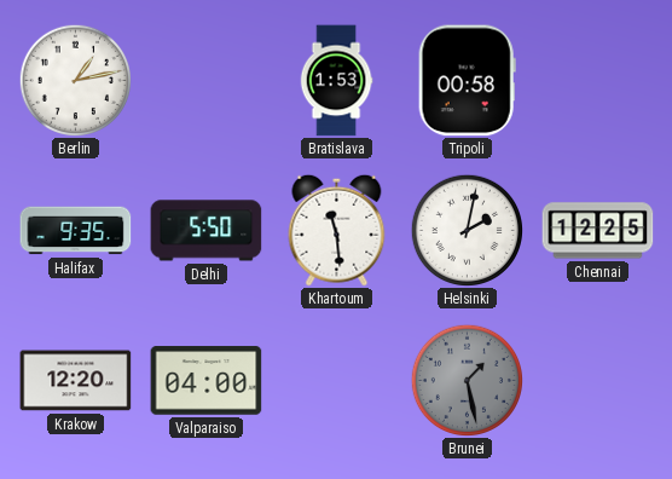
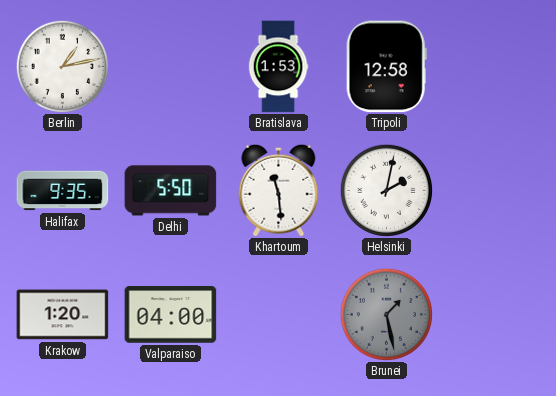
Tripoli: 00:58 -> 12:58 (386, 67)
Chennai: 12:25 -> none (598, 231)
Krakow: 12:20 -> 1:20 (63, 315)
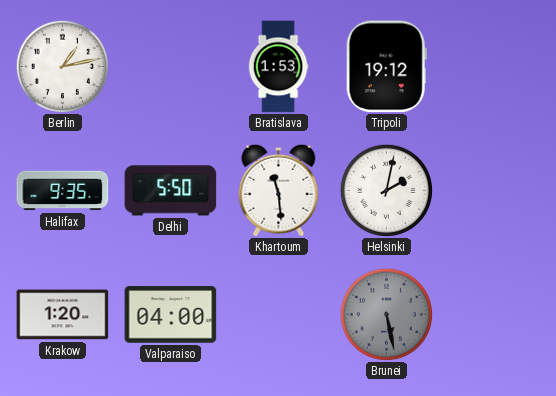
Tripoli: 12:58 -> 19:12 (386, 67)
Brunei: 1:28 -> 5:28 (386, 314)
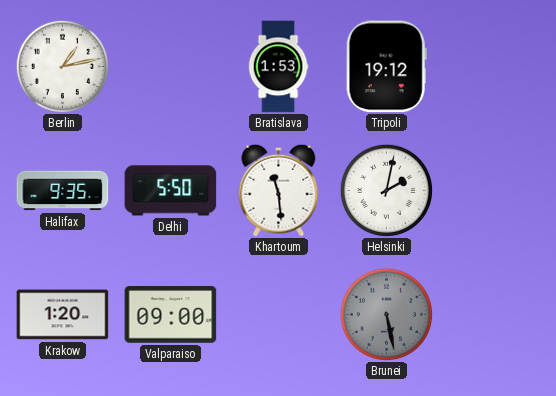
Valparaiso: 04:00 -> 09:00 (171, 315)
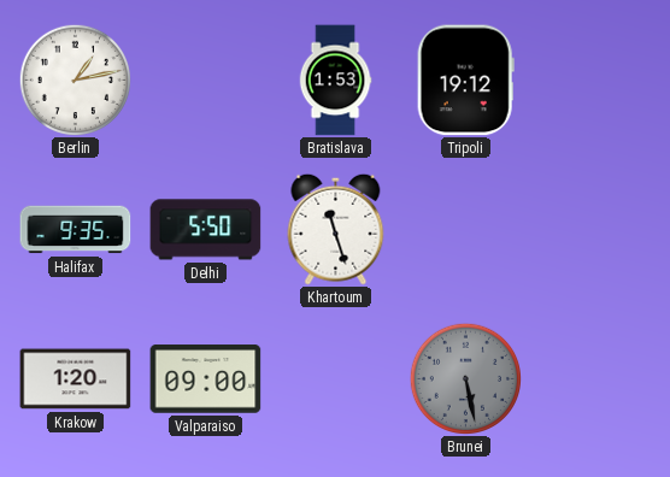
Khartoum: 11:29 -> 11:27 (336, 229)
Helsinki: 2:02 -> none (386, 190)
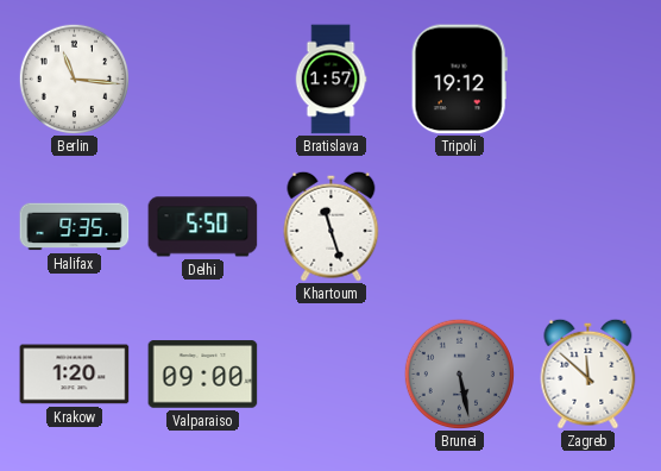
Berlin: 1:13 -> 11:16 (74, 78)
Bratislava: 1:53 -> 1:57 (330, 80)
Zagreb: none -> 11:52 (588, 373)
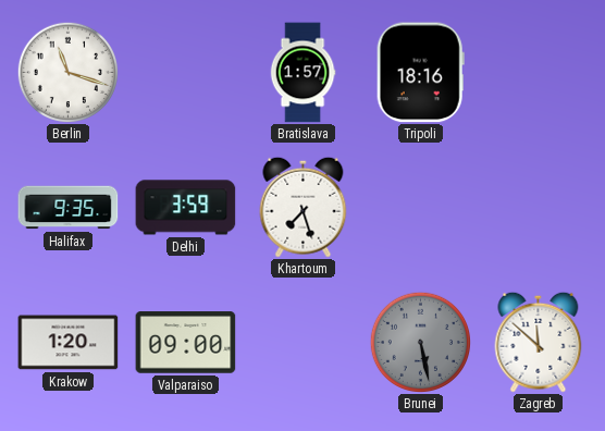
Berlin: 11:16 -> 11:18 (67, 72)
Tripoli: 19:12 -> 18:16 (420, 73)
Delhi: 5:50 -> 3:59 (186, 208)
Khartoum: 11:27 -> 7:27 (304, 207)
